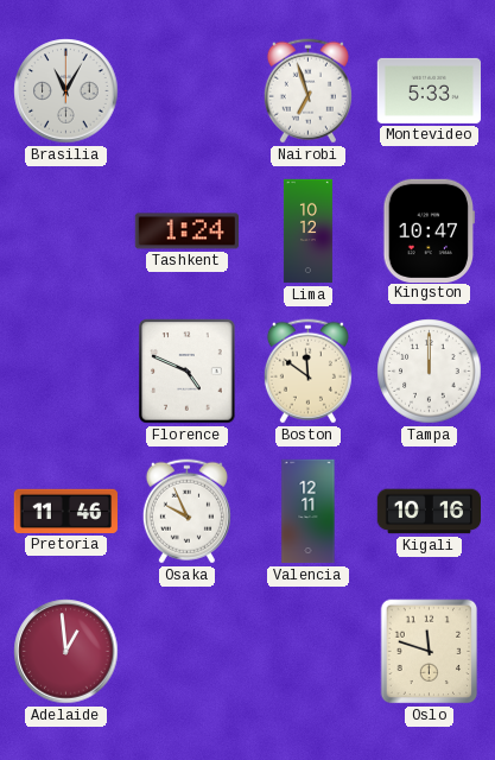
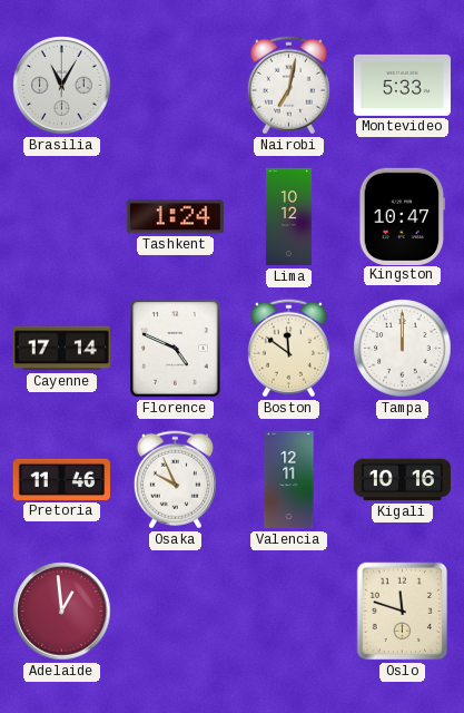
Nairobi: 6:57 -> 7:02 (288, 86)
Cayenne: none -> 17:14 (61, 349)
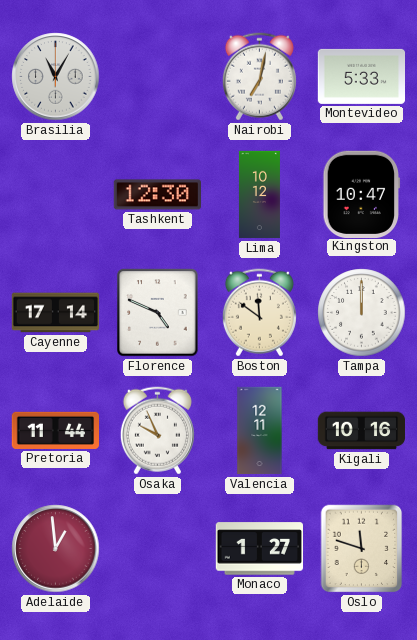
Tashkent: 1:24 -> 12:30 (157, 195)
Pretoria: 11:46 -> 11:44 (55, 430)
Monaco: none -> 1:27 (259, 549)
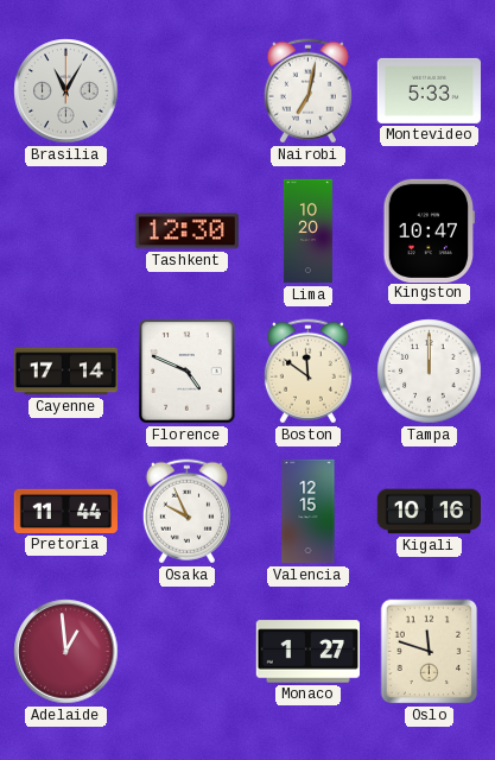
Lima: 10:12 -> 10:20 (307, 232)
Valencia: 12:11 -> 12:15 (309, 512)
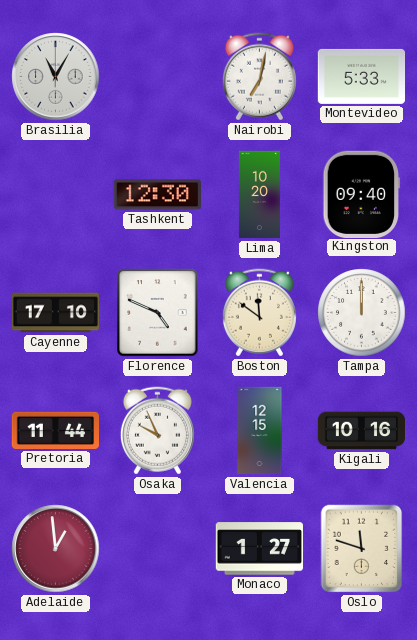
Kingston: 10:47 -> 09:40 (362, 194)
Cayenne: 17:14 -> 17:10 (55, 313)
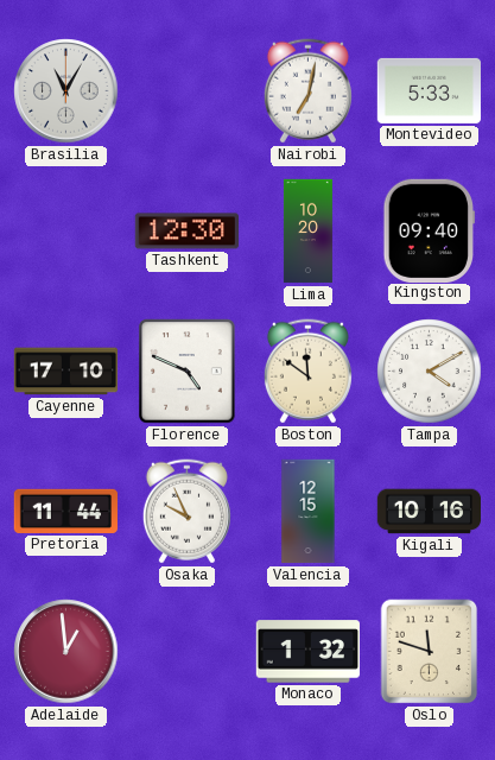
Tampa: 12:00 -> 4:10 (430, 372)
Monaco: 1:27 -> 1:32 (307, 652)
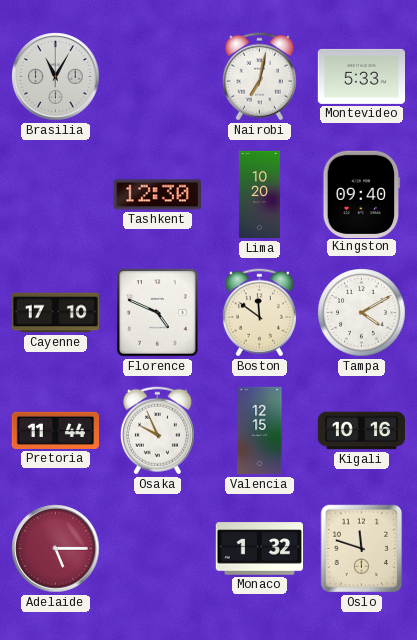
Adelaide: 12:59 -> 5:15 (56, 549)
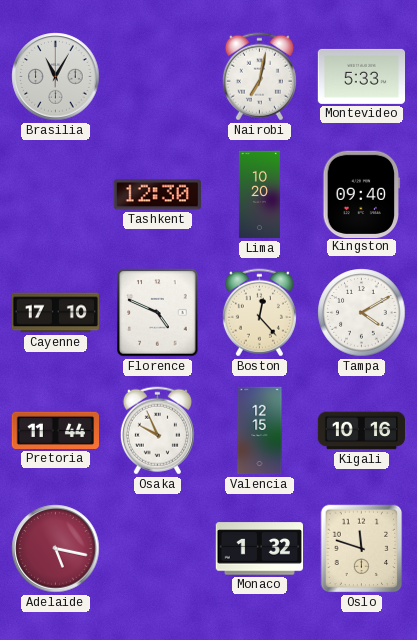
Boston: 11:51 -> 12:23 (259, 313)
Adelaide: 5:15 -> 5:17 (56, 549)
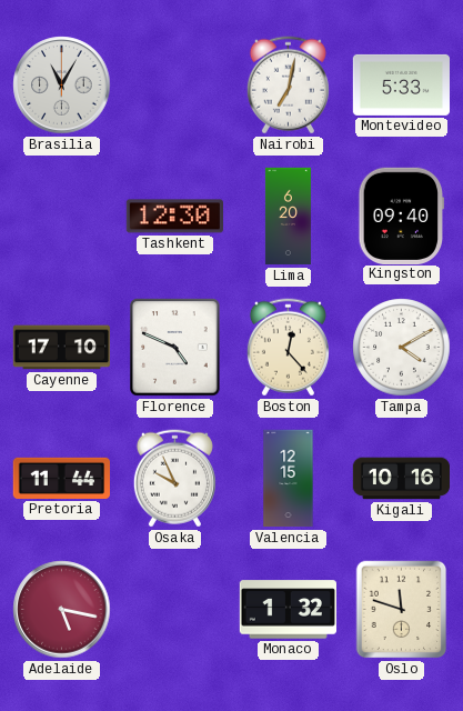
Lima: 10:20 -> 6:20 (288, 217)
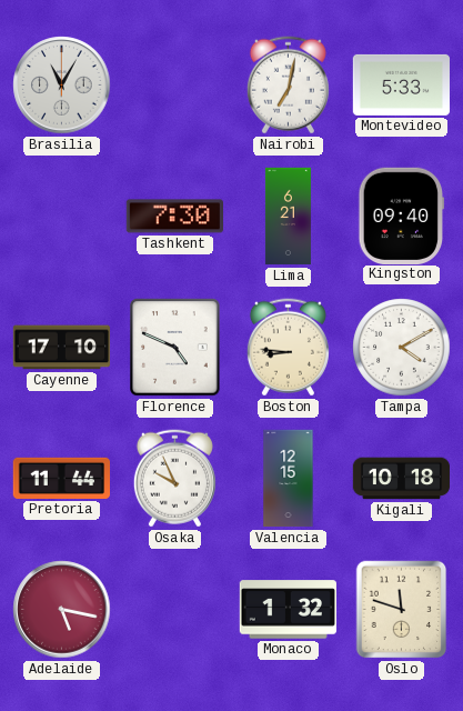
Tashkent: 12:30 -> 7:30 (174, 217)
Lima: 6:20 -> 6:21 (288, 217)
Boston: 12:23 -> 8:46 (288, 348)
Kigali: 10:16 -> 10:18 (402, 479)
